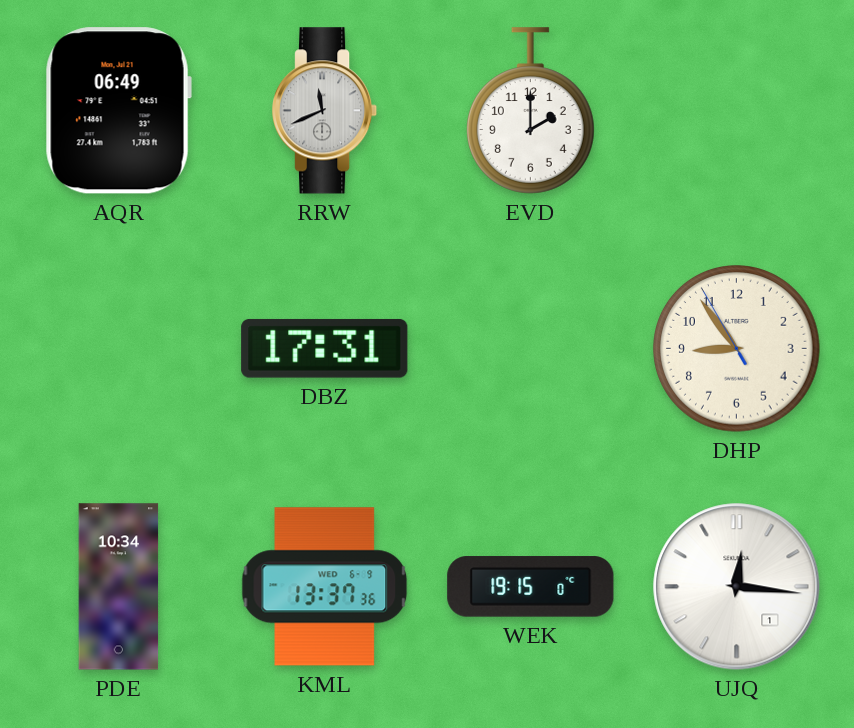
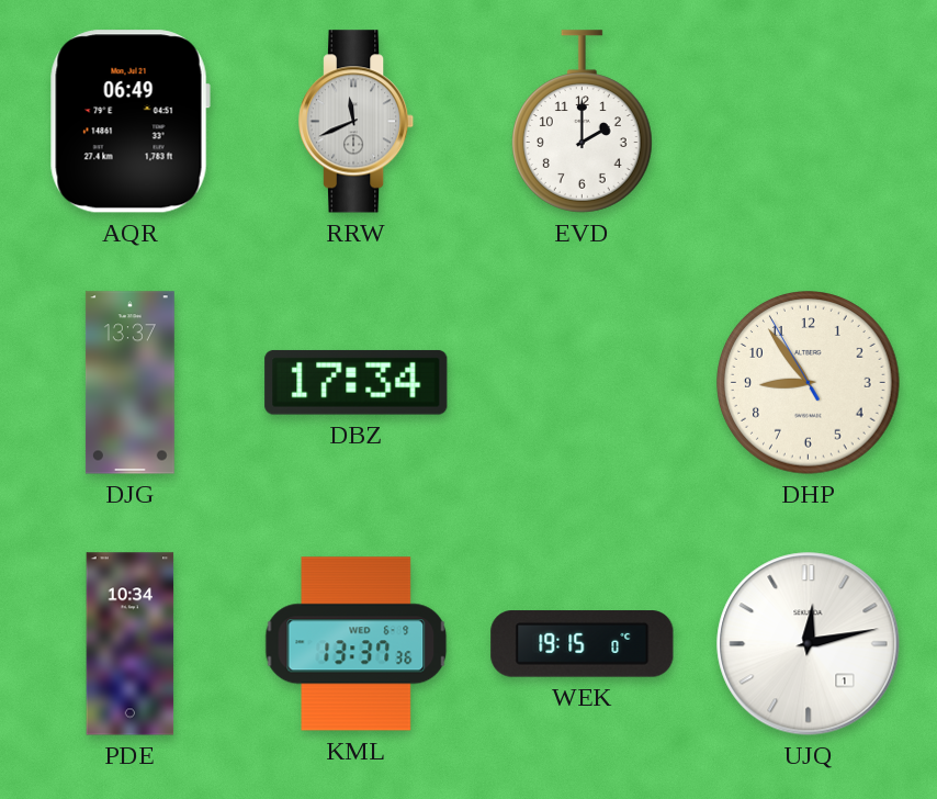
DJG: none -> 13:37 (129, 383)
DBZ: 17:31 -> 17:34 (357, 382)
UJQ: 12:16 -> 12:13 (809, 644)
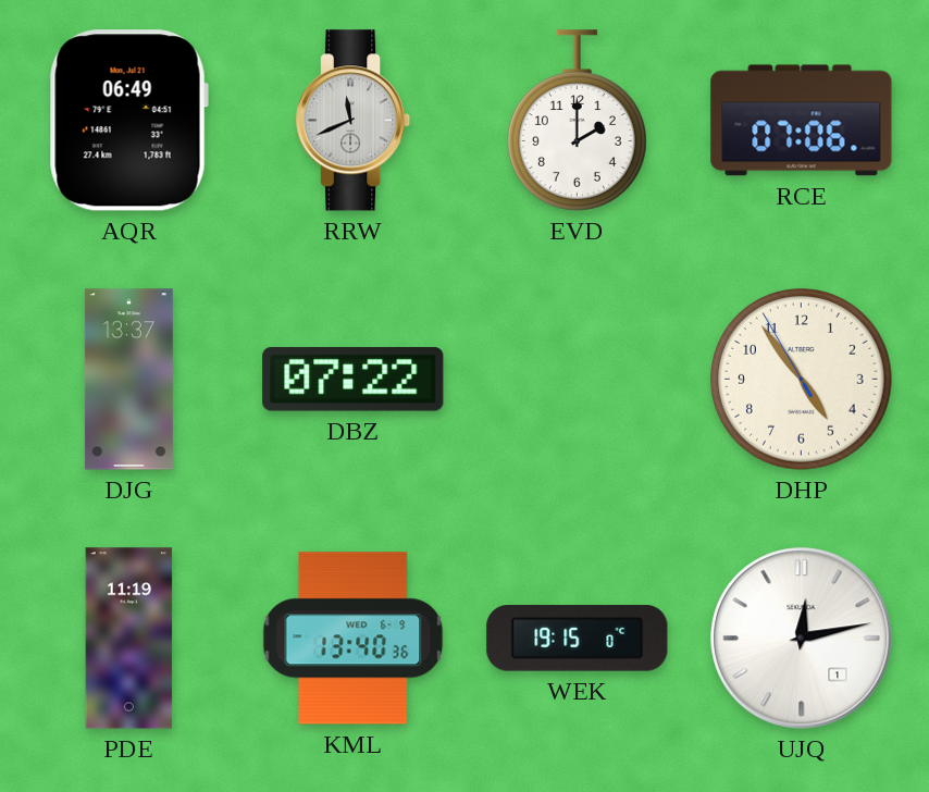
RCE: none -> 07:06 (802, 121)
DBZ: 17:34 -> 07:22 (354, 379)
DHP: 8:53 -> 4:53 (802, 380)
PDE: 10:34 -> 11:19 (129, 639)
KML: 13:37 -> 13:40 (354, 639)
